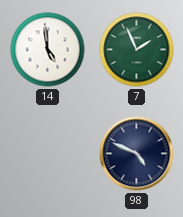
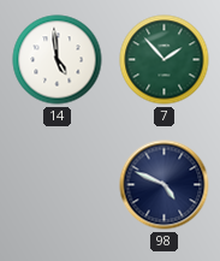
7: 1:56 -> 1:53 (165, 60)
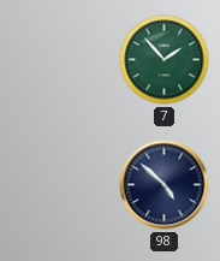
14: 4:59 -> none (58, 60)
98: 4:49 -> 4:52 (165, 185)
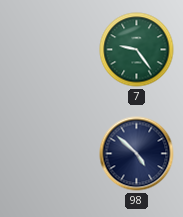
7: 1:53 -> 9:24 (137, 50)
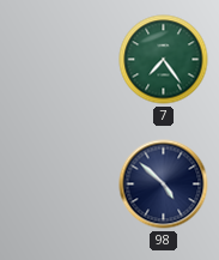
7: 9:24 -> 7:24 (164, 60)
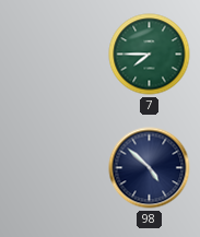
7: 7:24 -> 7:45 (150, 55)
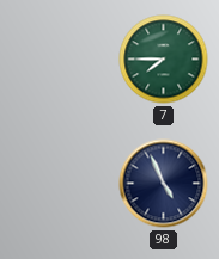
98: 4:52 -> 4:56 (164, 184)
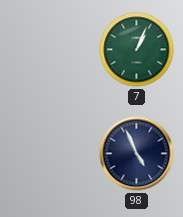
7: 7:45 -> 1:04 (137, 50)
